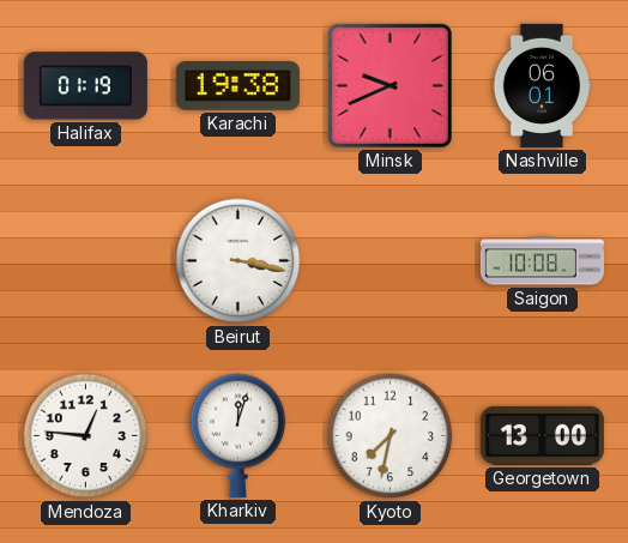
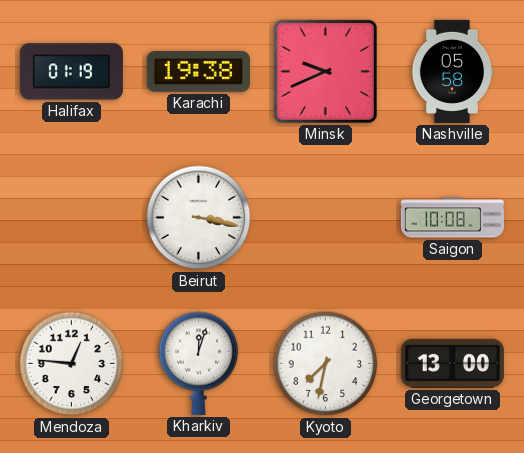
Nashville: 06:01 -> 05:58 (452, 71)
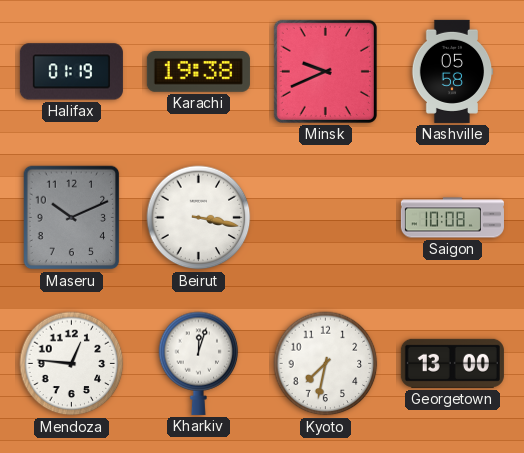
Maseru: none -> 10:11 (72, 218)
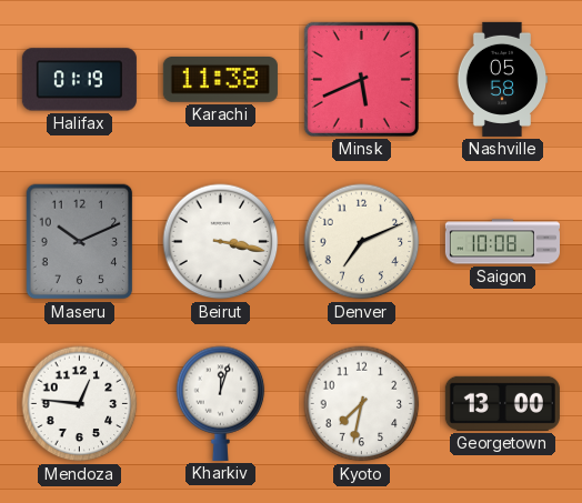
Karachi: 19:38 -> 11:38 (220, 80)
Minsk: 9:41 -> 5:41 (361, 79)
Denver: none -> 7:11 (362, 242)
